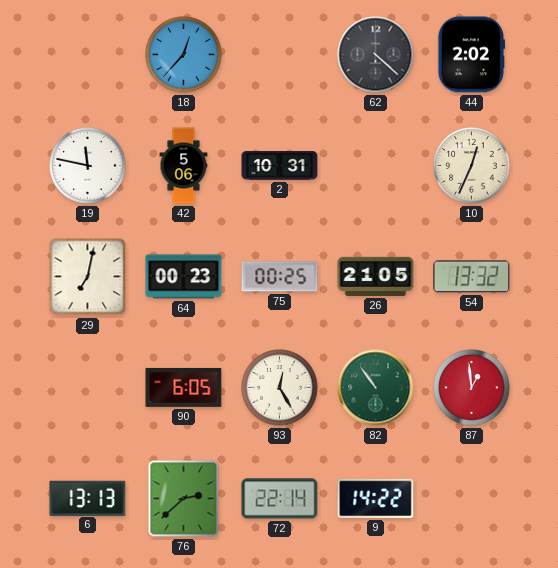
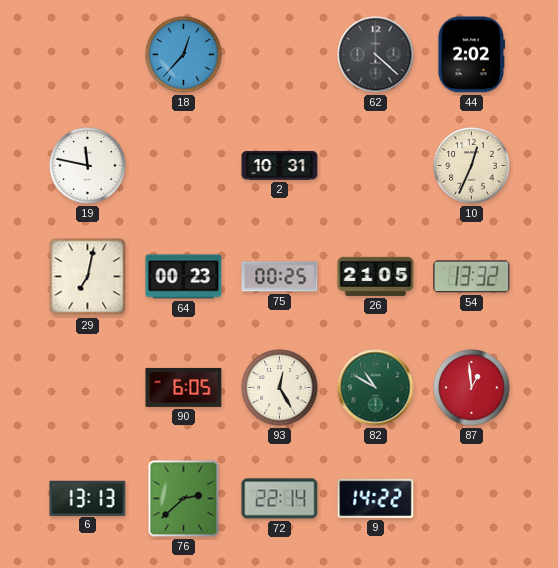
42: 5:06 -> none (184, 166)
82: 10:54 -> 10:50 (376, 388)
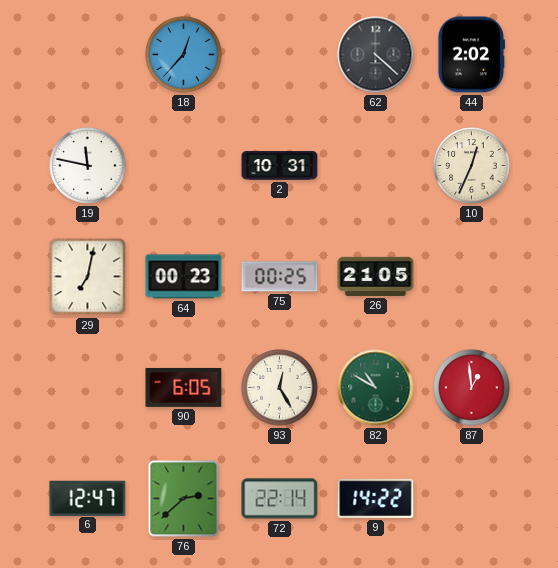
54: 13:32 -> none (472, 277)
6: 13:13 -> 12:47 (88, 498)
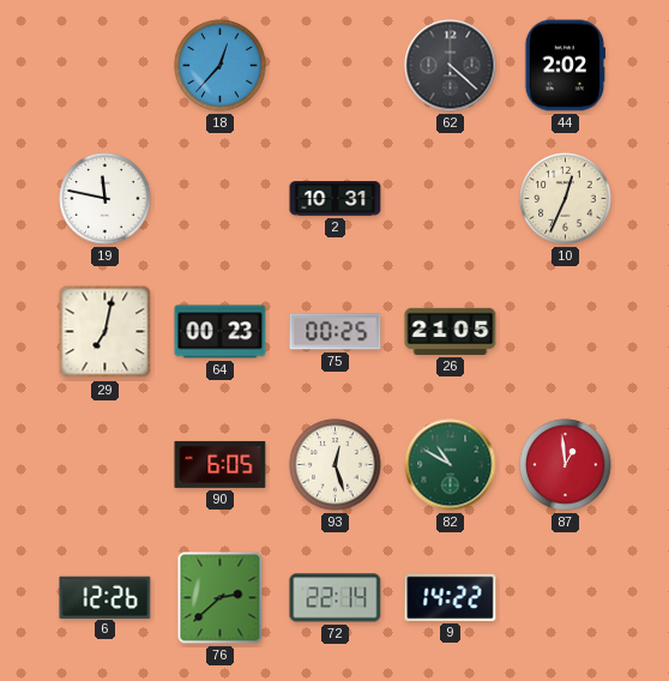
93: 12:25 -> 12:27 (336, 465)
6: 12:47 -> 12:26 (106, 597)
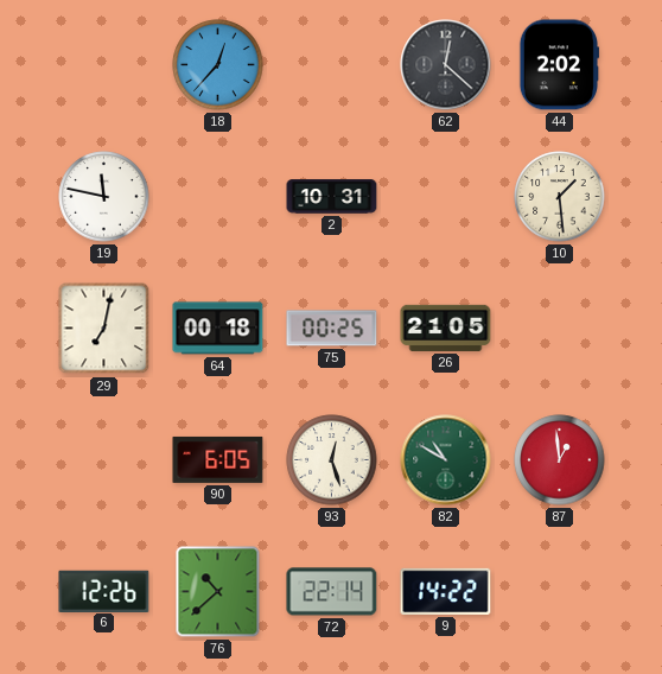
62: 4:22 -> 12:22 (446, 65)
10: 12:34 -> 1:29 (560, 197)
64: 00:23 -> 00:18 (218, 329)
76: 2:38 -> 10:38 (218, 592)
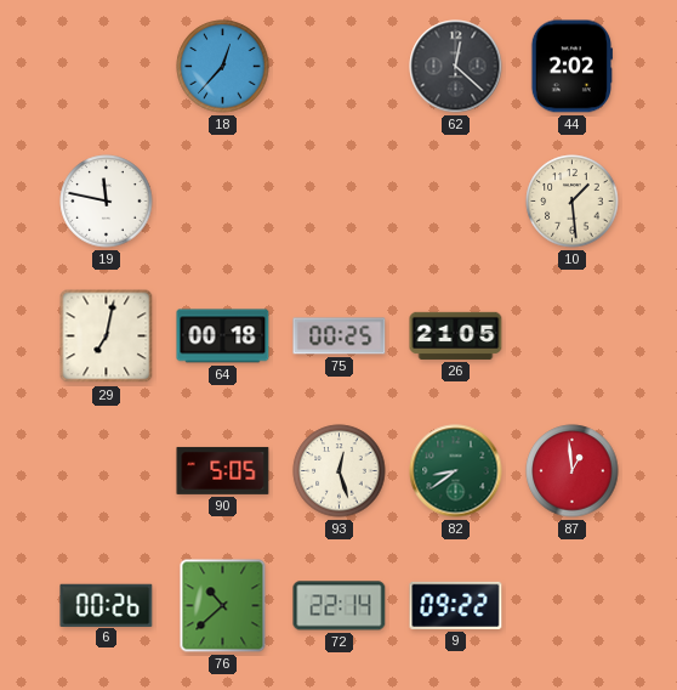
2: 10:31 -> none (332, 197)
90: 6:05 -> 5:05 (223, 470)
82: 10:50 -> 8:39 (456, 471)
6: 12:26 -> 00:26 (107, 605)
9: 14:22 -> 09:22 (456, 605)
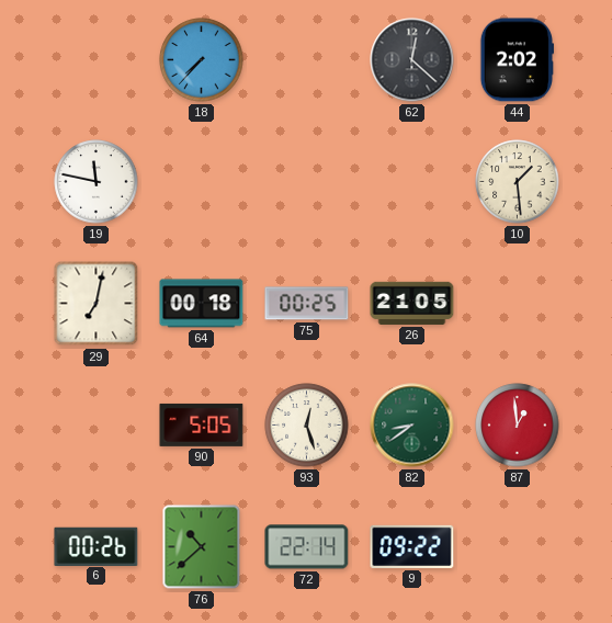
18: 12:37 -> 7:37 (202, 60)
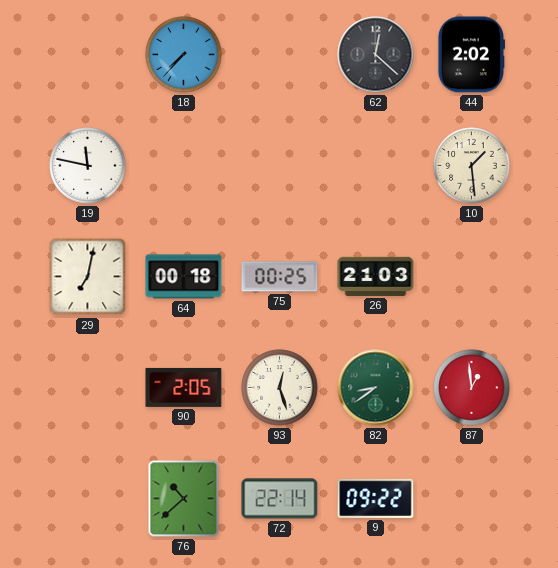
26: 21:05 -> 21:03 (376, 276)
90: 5:05 -> 2:05 (184, 387)
6: 00:26 -> none (97, 546)
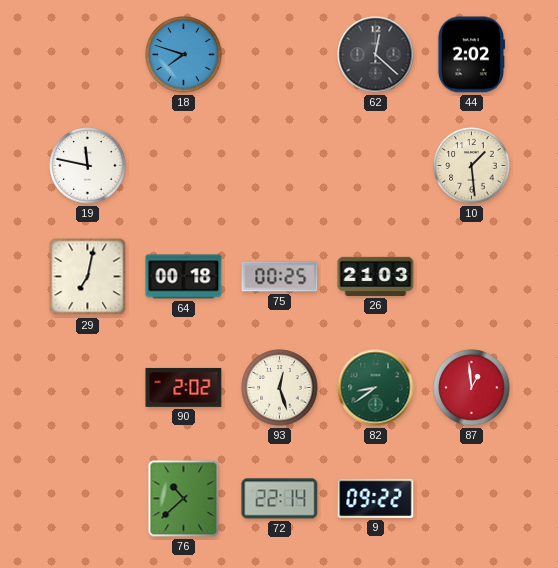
18: 7:37 -> 7:48 (184, 55)
90: 2:05 -> 2:02 (184, 387)
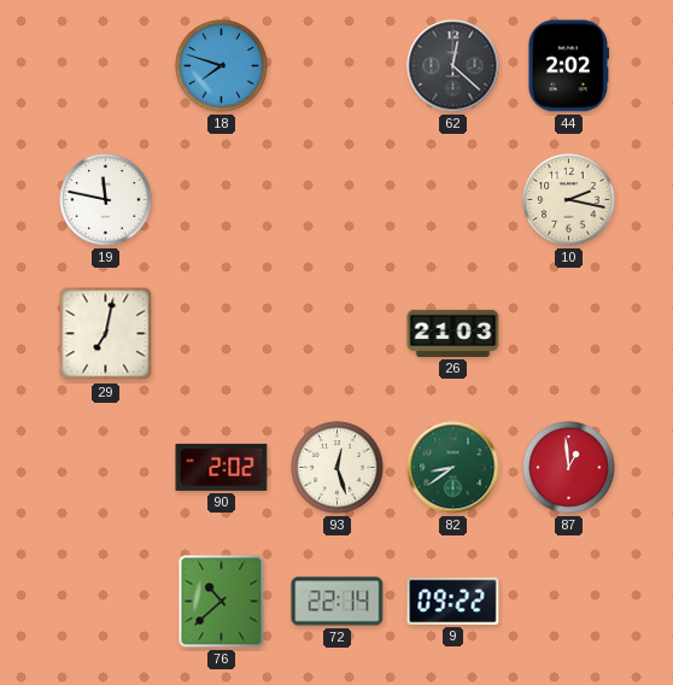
10: 1:29 -> 2:17 (569, 200)
64: 00:18 -> none (184, 277)
75: 00:25 -> none (280, 277)
